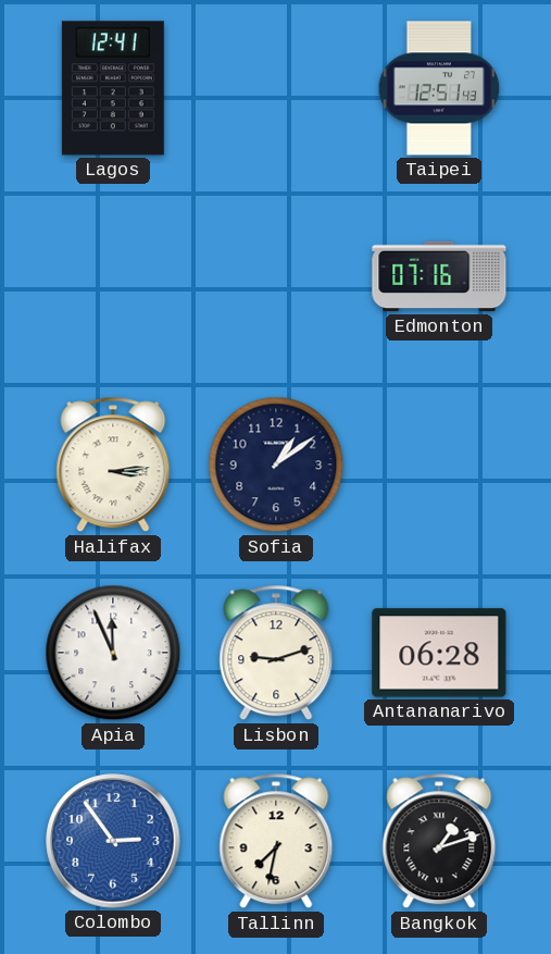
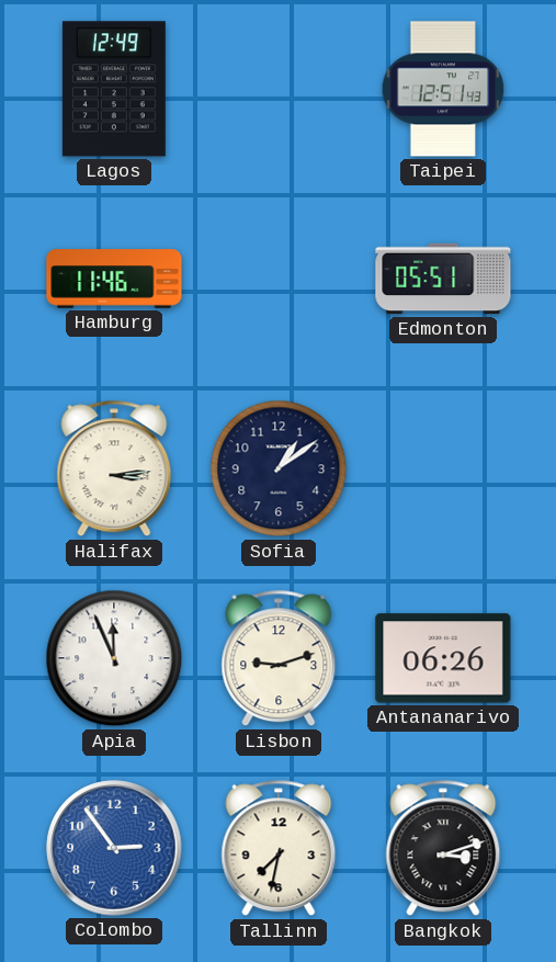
Lagos: 12:41 -> 12:49 (114, 89)
Hamburg: none -> 11:46 (114, 279)
Edmonton: 07:16 -> 05:51 (443, 279)
Antananarivo: 06:28 -> 06:26 (443, 658)
Bangkok: 1:12 -> 3:12 (443, 848)
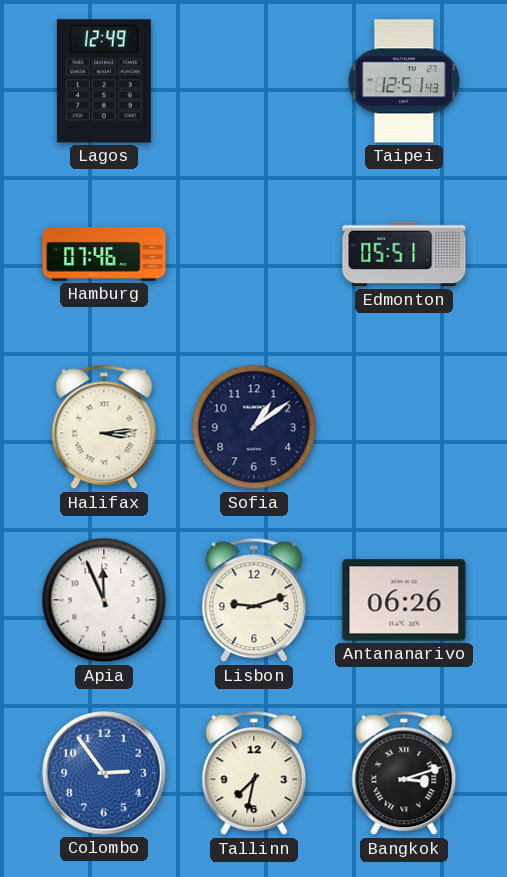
Hamburg: 11:46 -> 07:46 (104, 254)
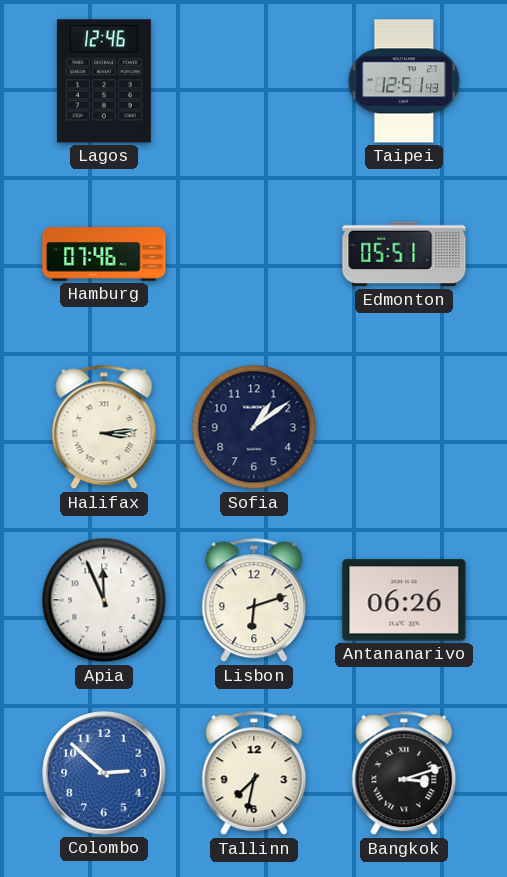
Lagos: 12:49 -> 12:46 (104, 81)
Lisbon: 9:12 -> 6:12 (254, 600)
Colombo: 2:54 -> 2:52 (104, 773)
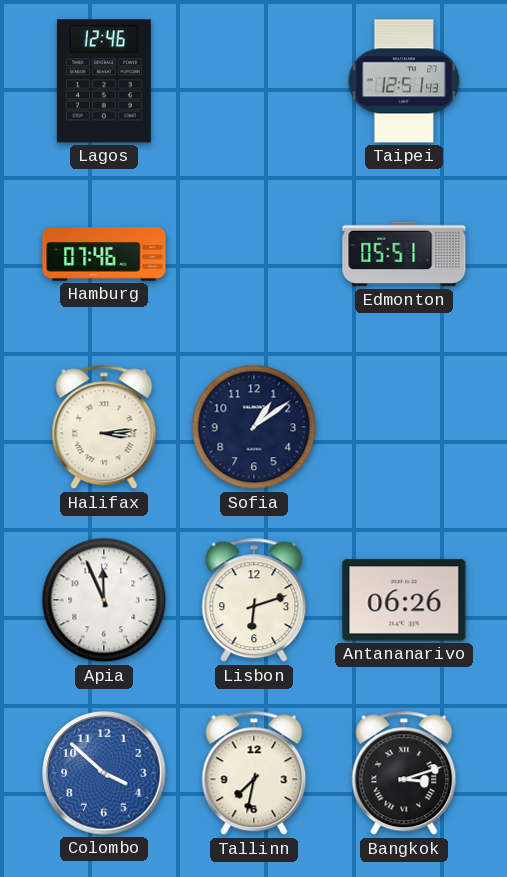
Colombo: 2:52 -> 3:52 (104, 773)
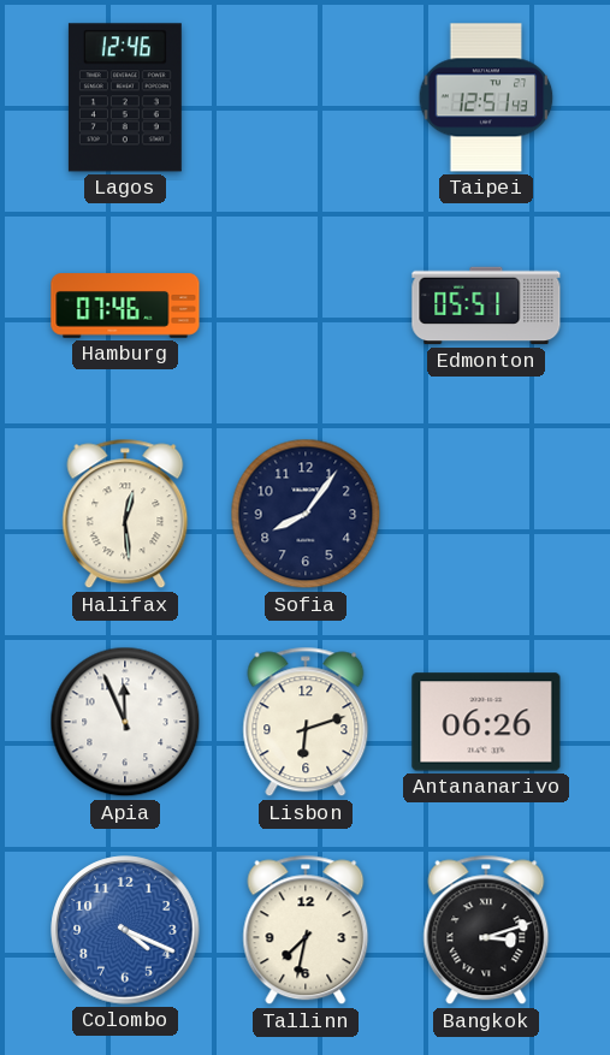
Halifax: 3:14 -> 12:29 (125, 514)
Sofia: 1:09 -> 8:06 (306, 514)
Colombo: 3:52 -> 4:19 (125, 930)
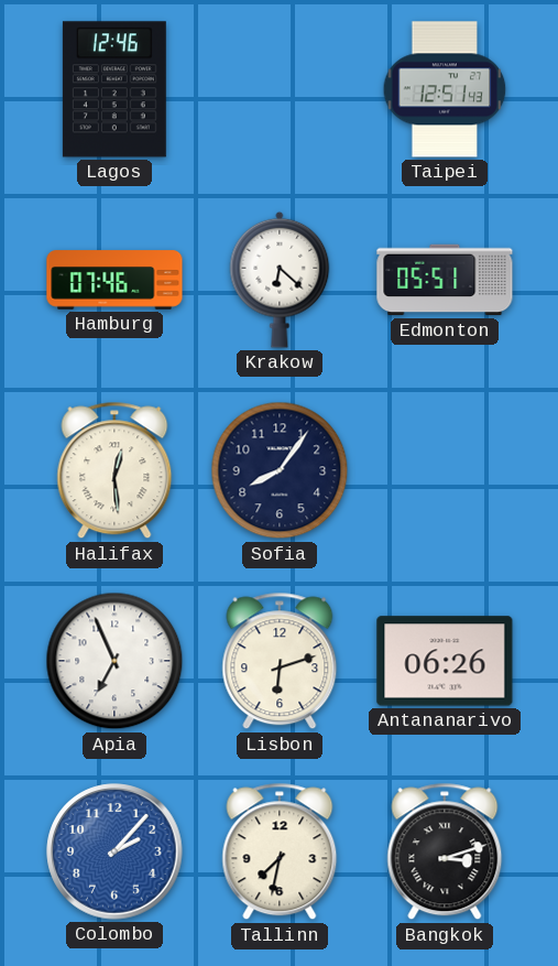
Krakow: none -> 6:22 (280, 280)
Apia: 11:56 -> 6:56 (114, 661)
Colombo: 4:19 -> 2:07 (114, 851)
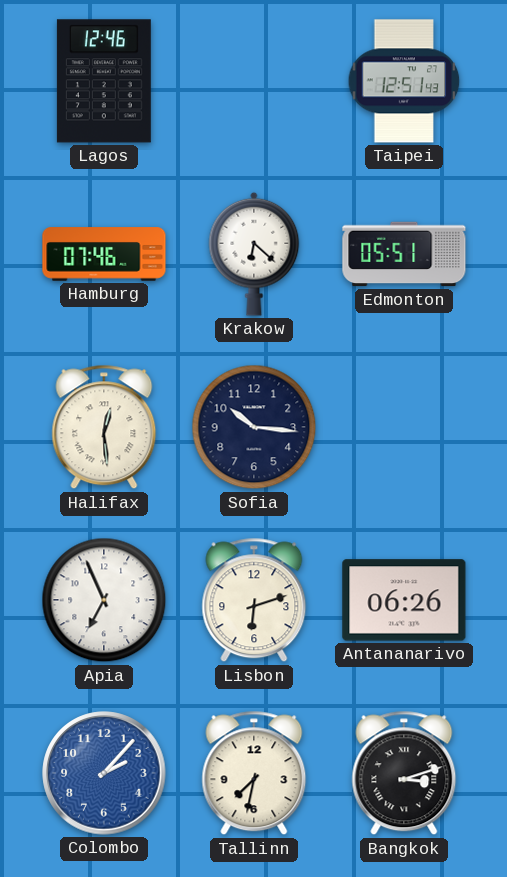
Sofia: 8:06 -> 10:16 (254, 427)
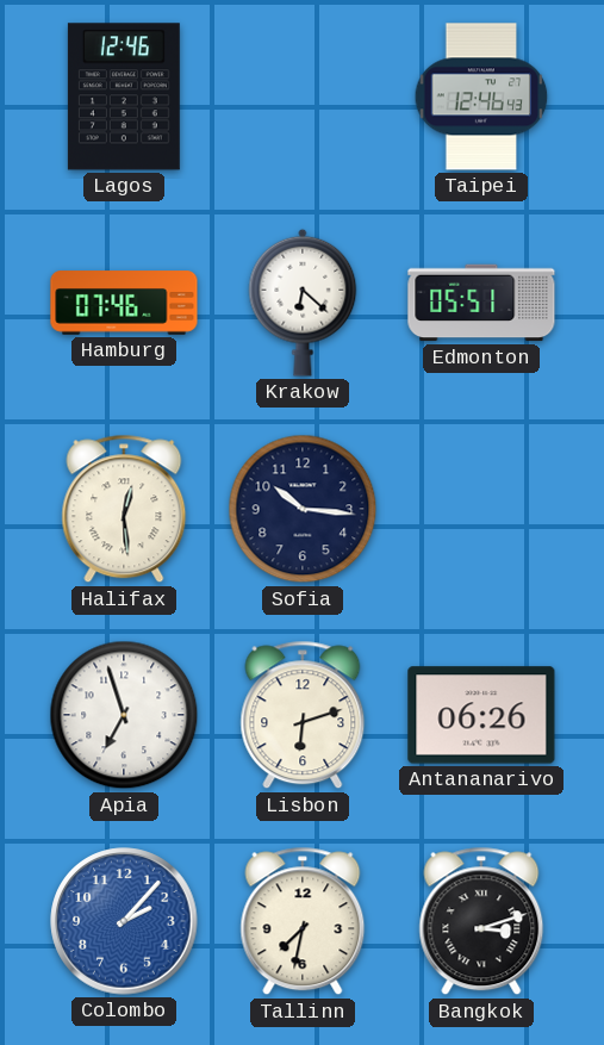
Taipei: 12:51 -> 12:46 (481, 97)
Apia: 6:56 -> 6:57 (124, 715)
